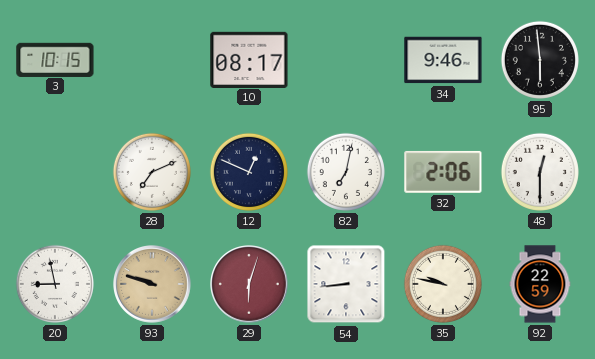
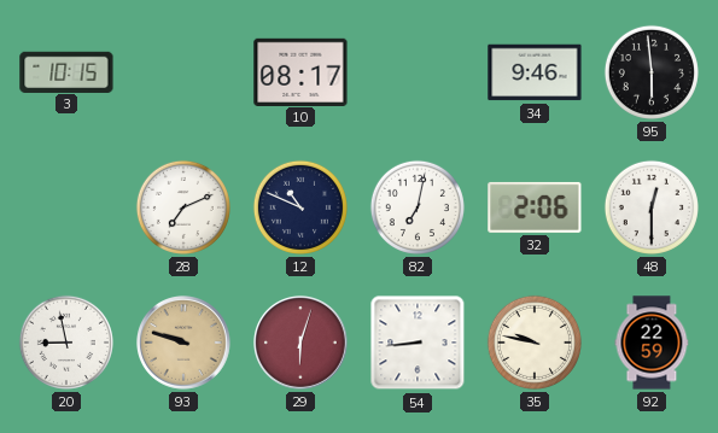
12: 12:49 -> 10:49 (300, 207)
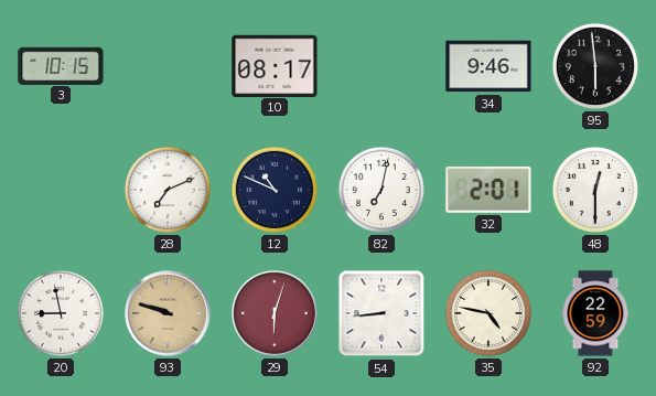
32: 2:06 -> 2:01 (488, 190)
35: 9:47 -> 4:47 (488, 313)
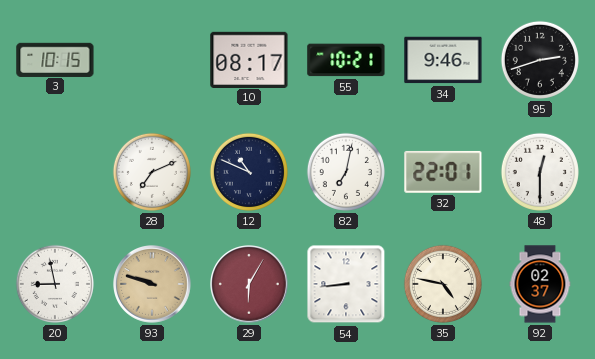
55: none -> 10:21 (346, 60)
95: 5:59 -> 2:42 (540, 60)
32: 2:01 -> 22:01 (443, 172)
29: 6:03 -> 6:05 (250, 285)
92: 22:59 -> 02:37 (540, 284)
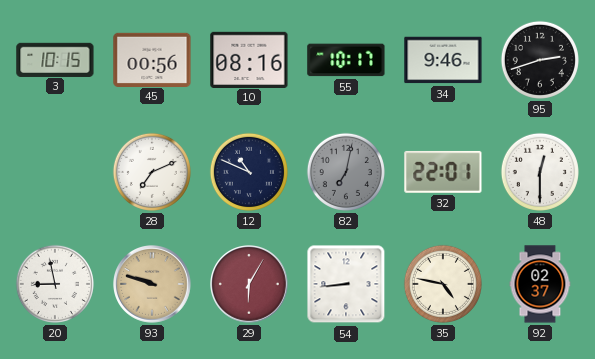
45: none -> 00:56 (152, 59)
10: 08:17 -> 08:16 (249, 59)
55: 10:21 -> 10:17 (346, 60)
82 dial: white -> grey (346, 172)
